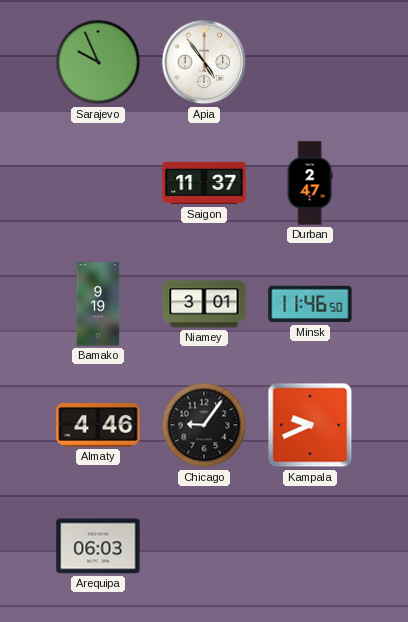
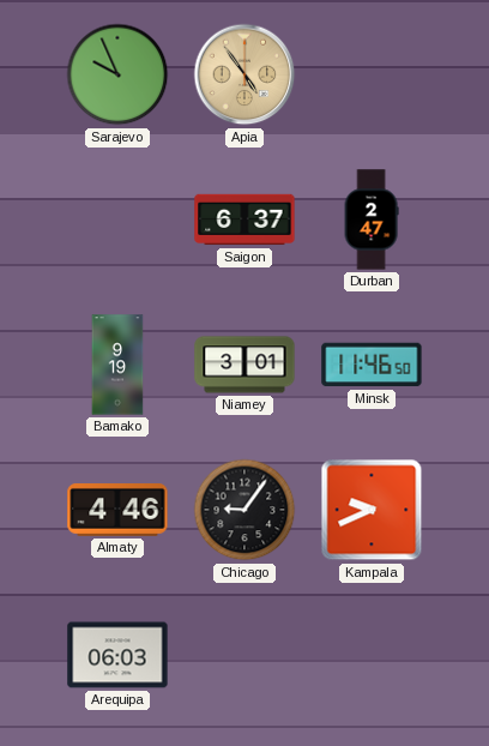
Apia dial: white -> champagne (244, 74)
Saigon: 11:37 -> 6:37 (244, 219)
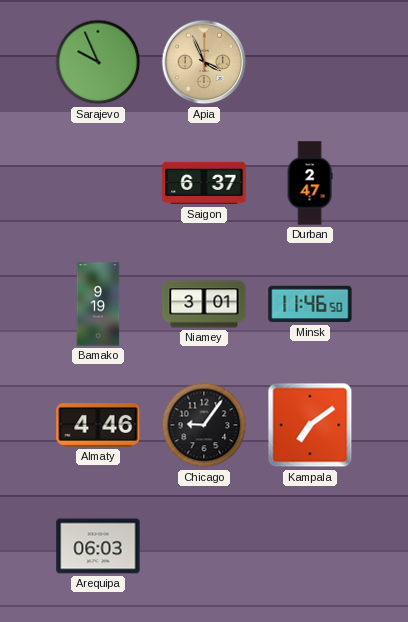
Apia: 4:54 -> 3:56 (204, 62)
Kampala: 9:41 -> 7:09 (310, 425)
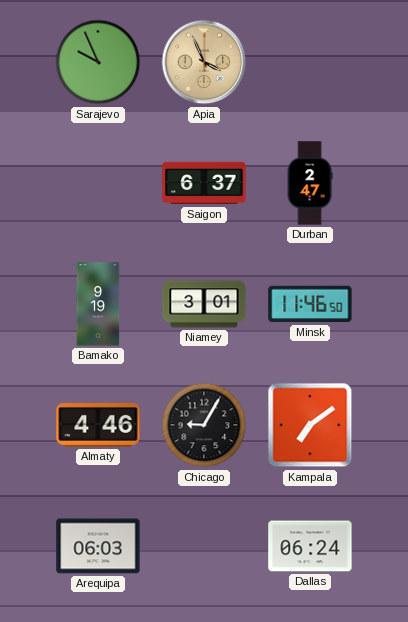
Chicago: 9:06 -> 9:05 (204, 425)
Dallas: none -> 06:24 (310, 546)
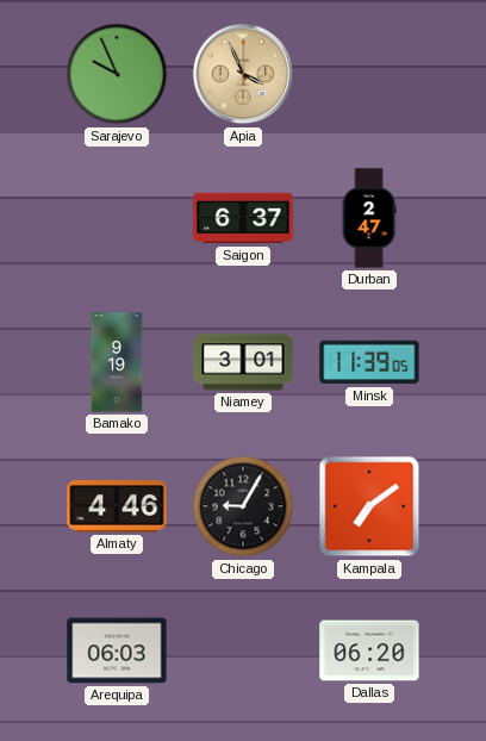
Minsk: 11:46 -> 11:39 (369, 362)
Dallas: 06:24 -> 06:20 (369, 650)
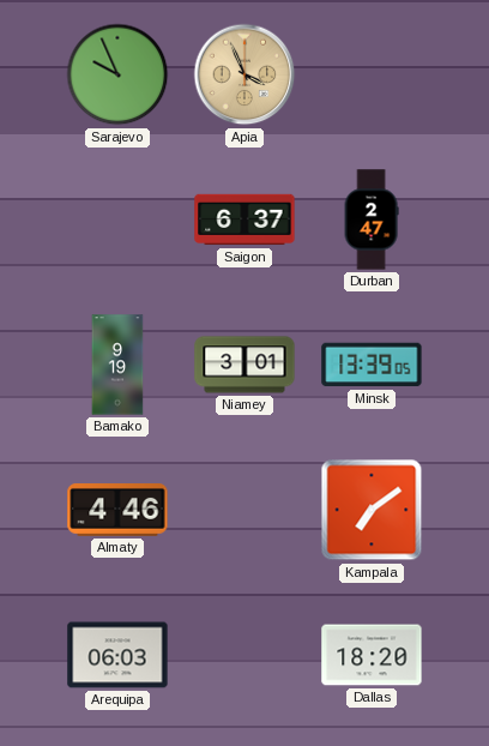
Minsk: 11:39 -> 13:39 (372, 365)
Chicago: 9:05 -> none (243, 506)
Dallas: 06:20 -> 18:20 (372, 655)
